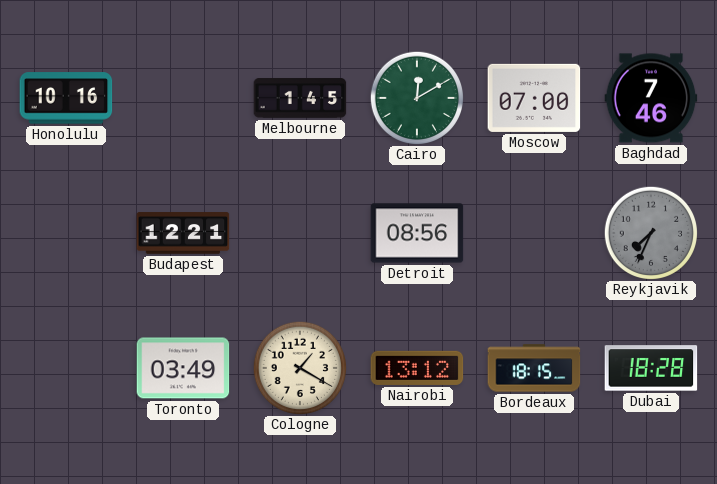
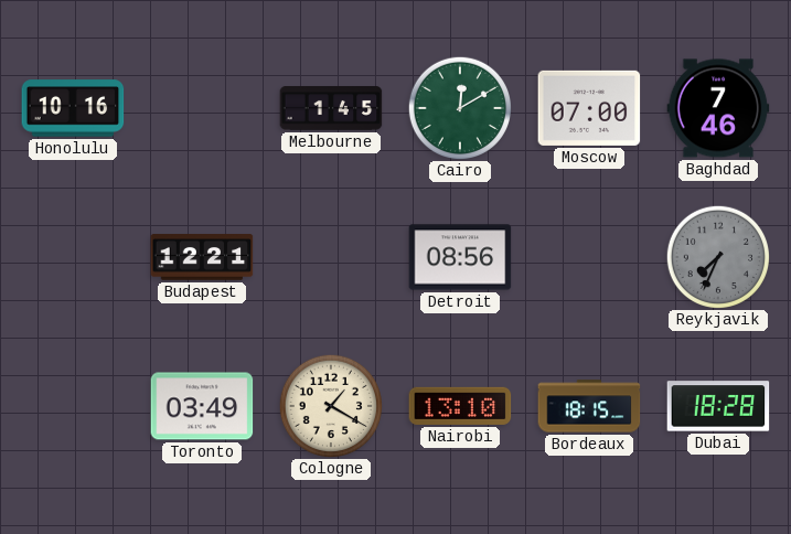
Nairobi: 13:12 -> 13:10 (460, 406)
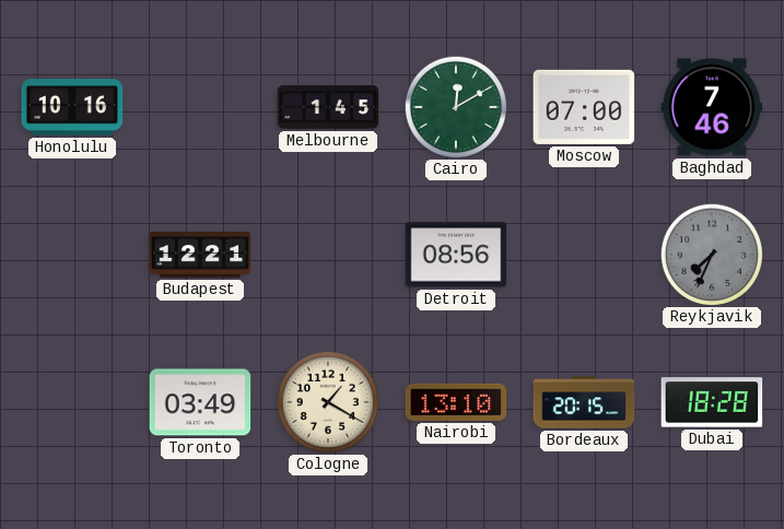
Bordeaux: 18:15 -> 20:15 (584, 402)
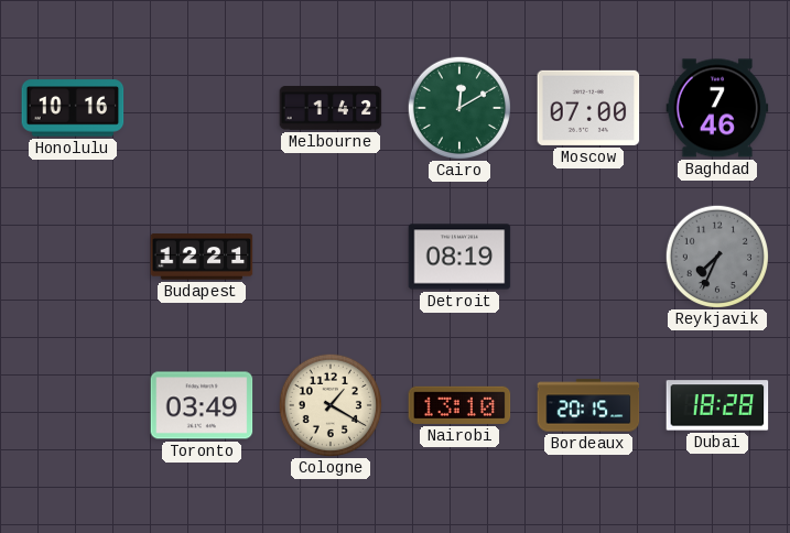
Melbourne: 1:45 -> 1:42 (331, 108)
Detroit: 08:56 -> 08:19 (459, 257)
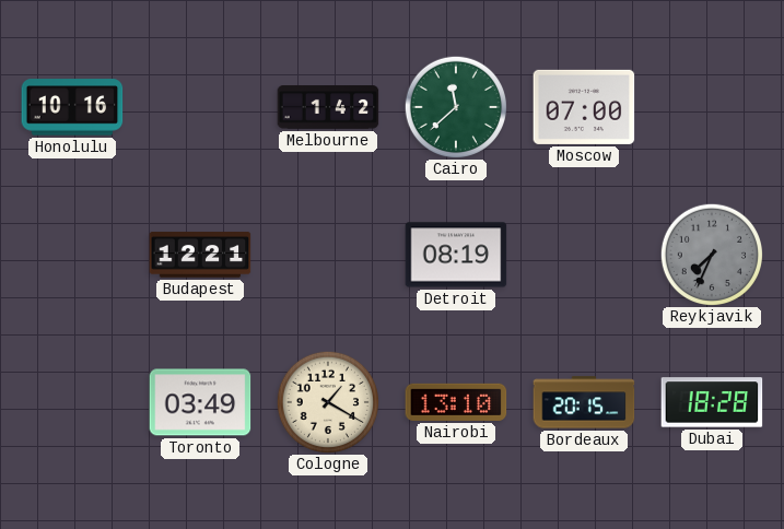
Cairo: 12:10 -> 11:38 (455, 106)
Baghdad: 7:46 -> none (717, 108)
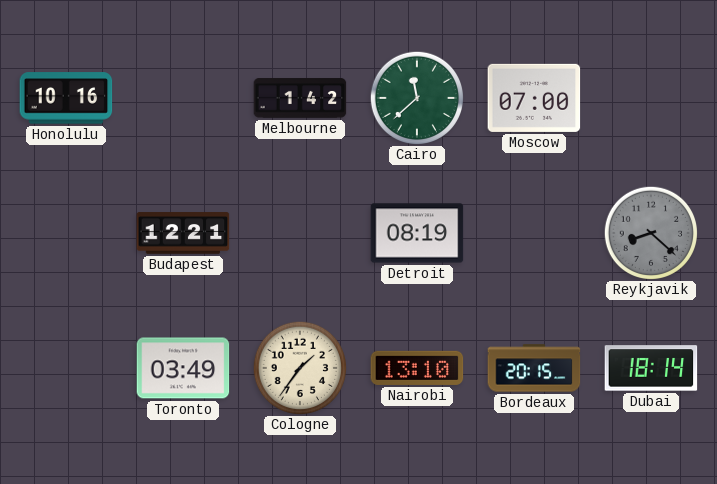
Reykjavik: 7:34 -> 8:22 (650, 232)
Cologne: 1:20 -> 1:36 (299, 367)
Dubai: 18:28 -> 18:14 (651, 368)
